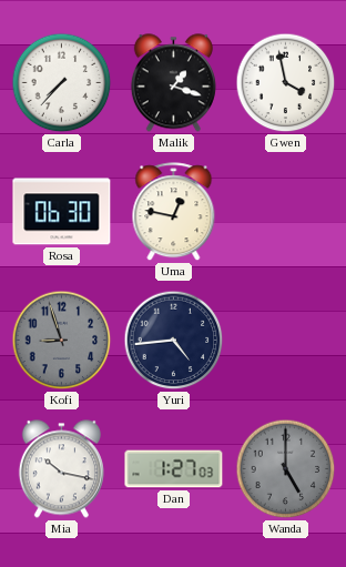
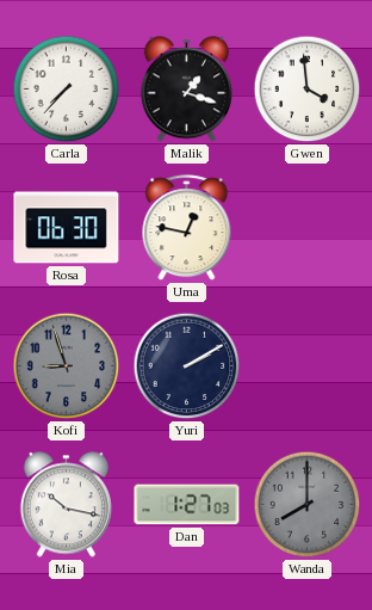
Gwen: 3:58 -> 3:59 (308, 90)
Yuri: 4:44 -> 2:10 (187, 366)
Wanda: 5:00 -> 8:00 (308, 505)
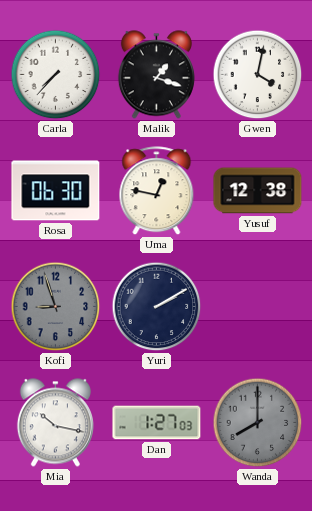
Gwen: 3:59 -> 4:02 (258, 75)
Yusuf: none -> 12:38 (258, 191)
